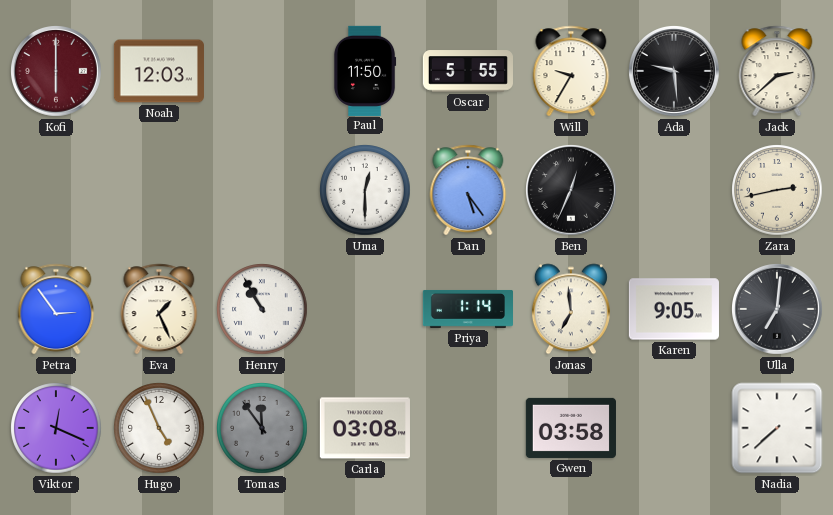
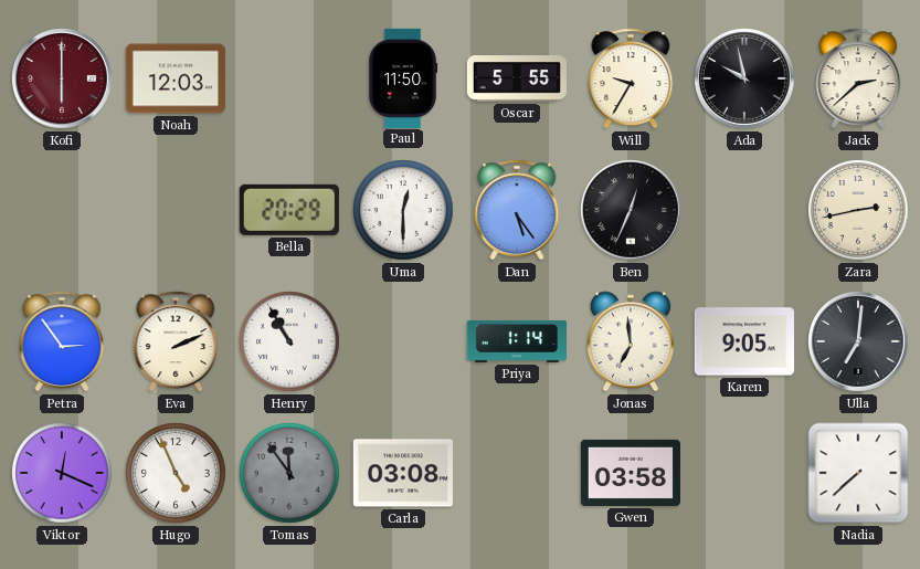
Ada: 9:29 -> 9:58 (745, 80)
Bella: none -> 20:29 (289, 210)
Eva: 1:26 -> 2:11 (176, 341)
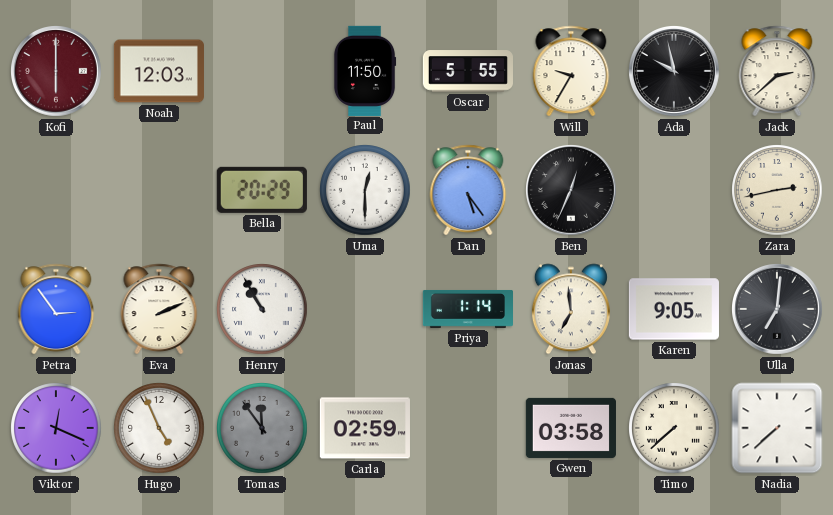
Carla: 03:08 -> 02:59 (365, 428)
Timo: none -> 7:38 (674, 428)
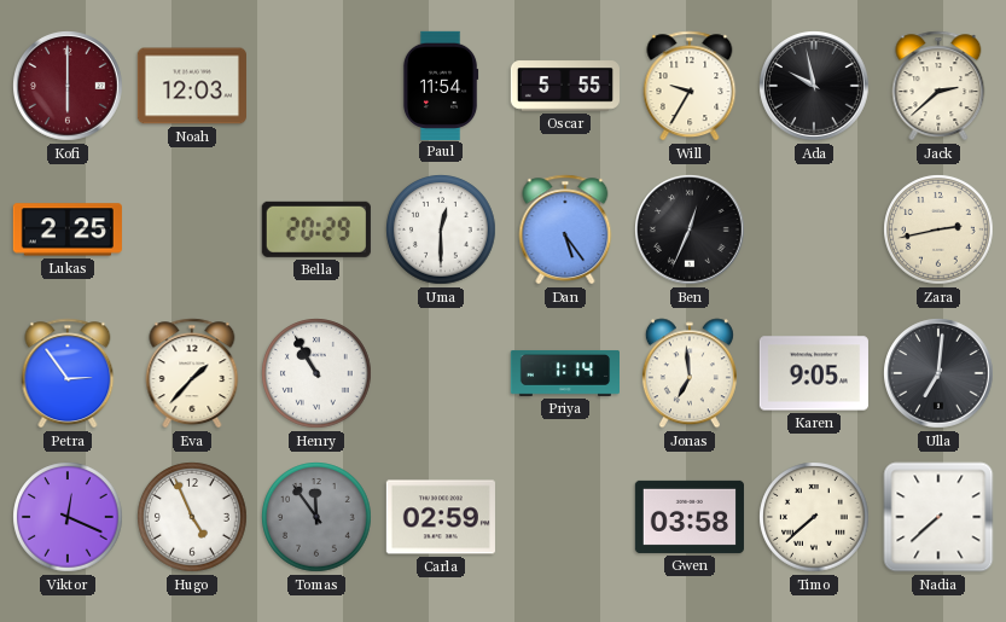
Paul: 11:50 -> 11:54 (441, 85)
Lukas: none -> 2:25 (68, 229)
Eva: 2:11 -> 1:37 (192, 373)
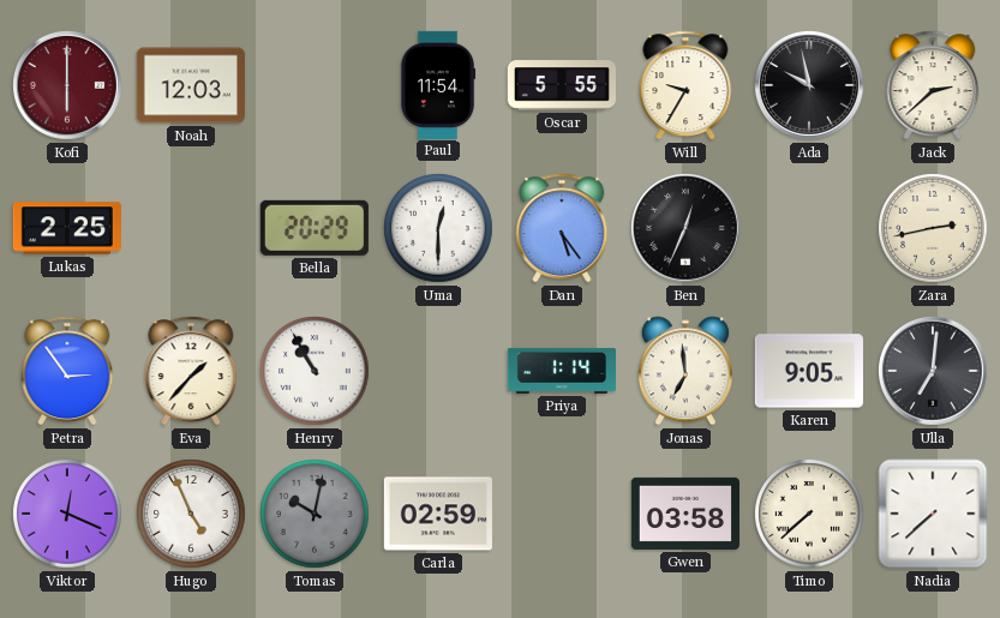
Tomas: 11:54 -> 10:02 (315, 514)
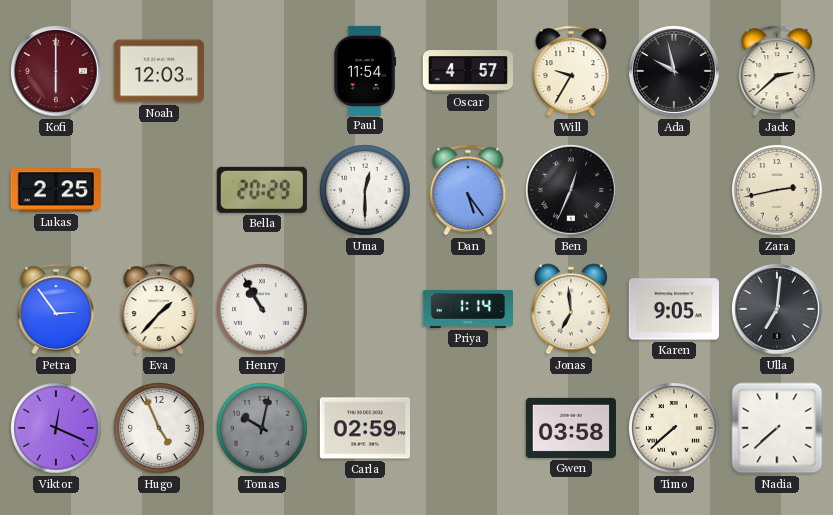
Oscar: 5:55 -> 4:57 (467, 71)
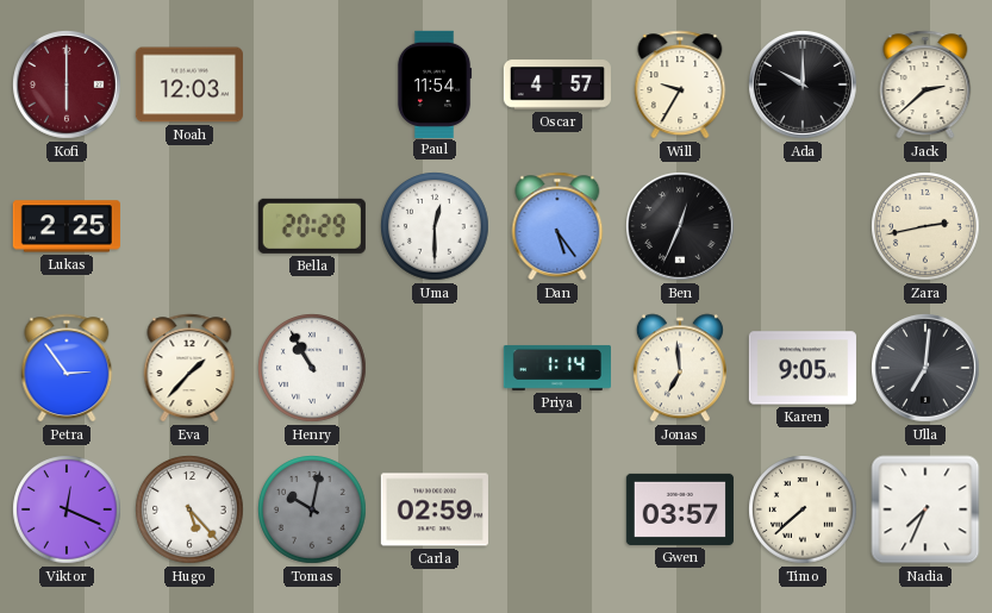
Ada: 9:58 -> 10:00 (804, 86)
Hugo: 4:56 -> 5:23 (189, 509)
Gwen: 03:58 -> 03:57 (680, 509)
Nadia: 7:38 -> 7:34 (925, 509)
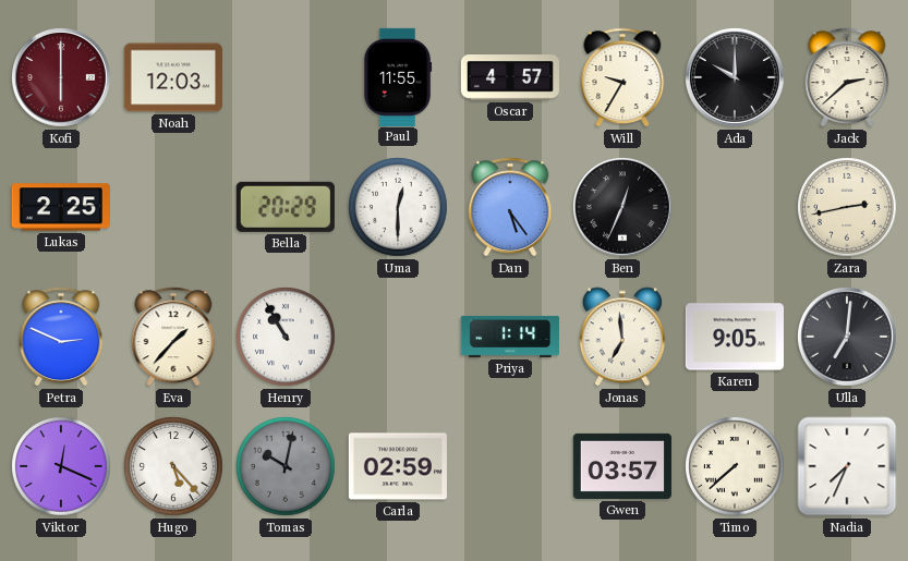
Paul: 11:54 -> 11:55 (398, 76)
Petra: 2:54 -> 2:49 (61, 337)
